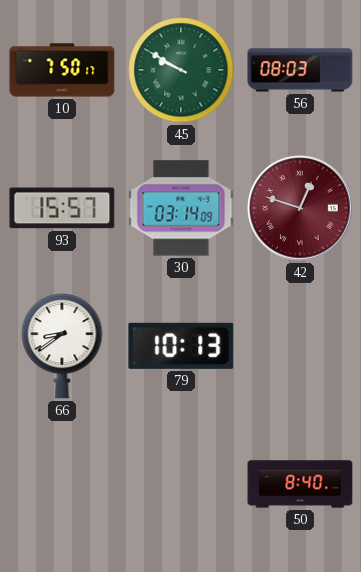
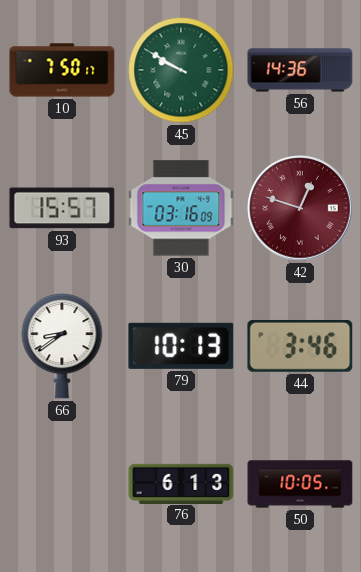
56: 08:03 -> 14:36 (300, 70)
30: 03:14 -> 03:16 (181, 208)
44: none -> 3:46 (300, 346)
76: none -> 6:13 (181, 483)
50: 8:40 -> 10:05 (300, 484)
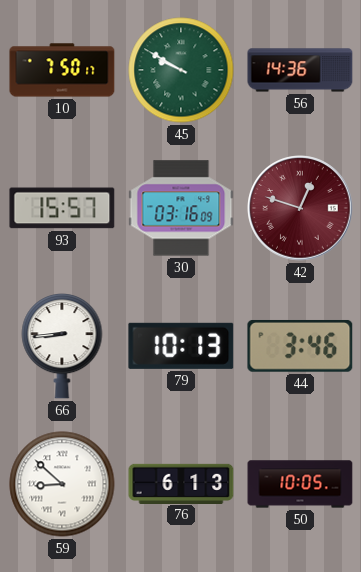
66: 8:39 -> 8:44 (62, 346)
59: none -> 8:52 (62, 484)
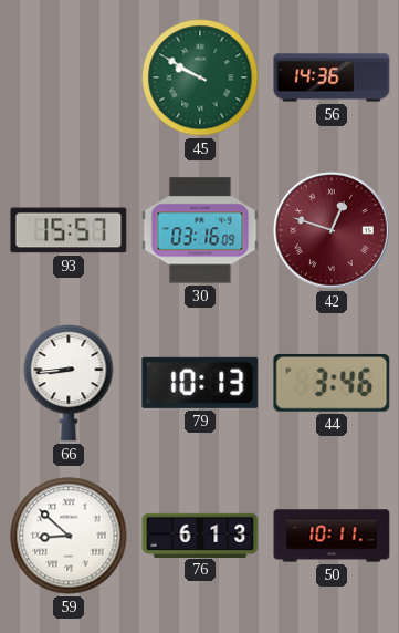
10: 7:50 -> none (62, 70)
50: 10:05 -> 10:11 (332, 536)
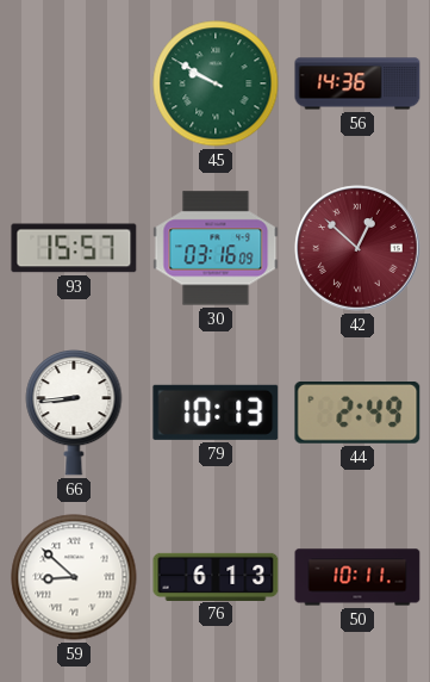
42: 12:48 -> 12:52 (357, 248)
44: 3:46 -> 2:49 (357, 413)
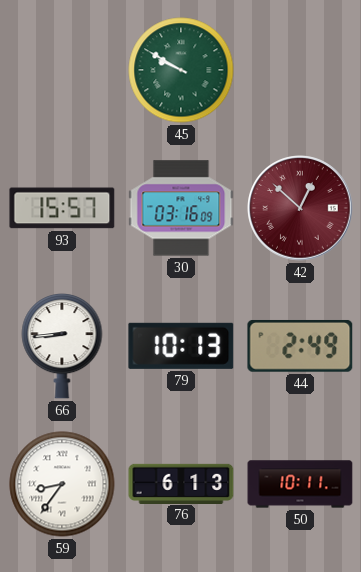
56: 14:36 -> none (357, 83)
59: 8:52 -> 8:36 (62, 484)
